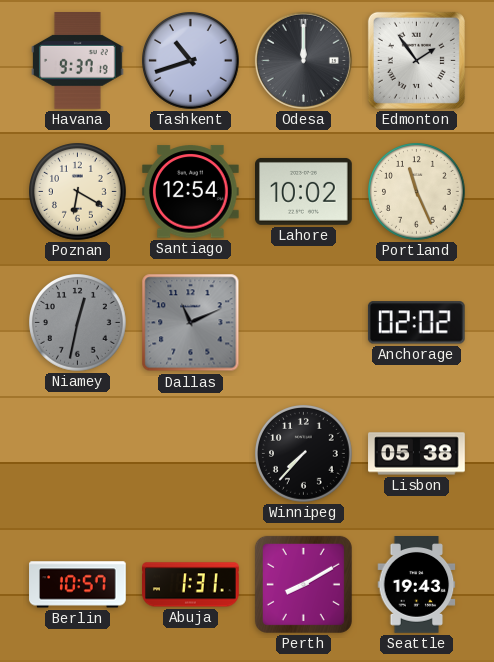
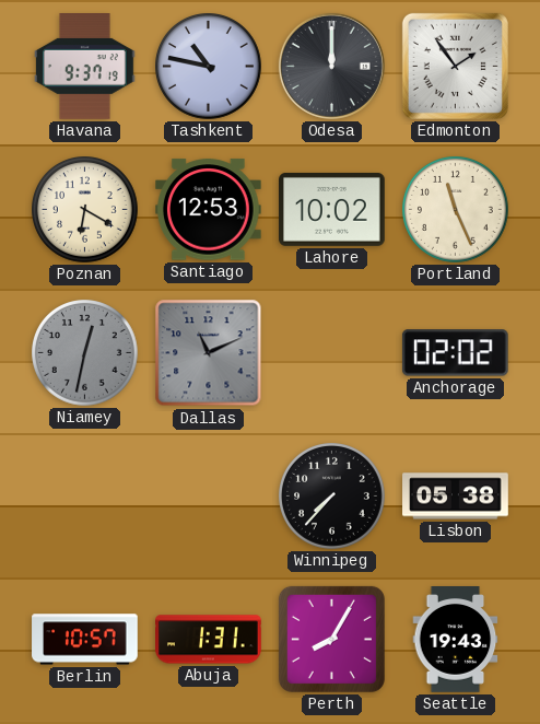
Tashkent: 10:42 -> 10:47 (209, 67)
Santiago: 12:54 -> 12:53 (209, 210)
Perth: 8:10 -> 8:05 (331, 639)
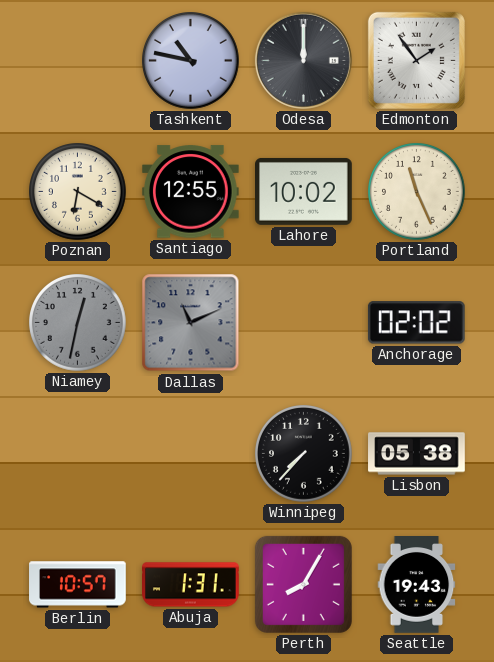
Havana: 9:37 -> none (85, 67)
Santiago: 12:53 -> 12:55 (191, 192)
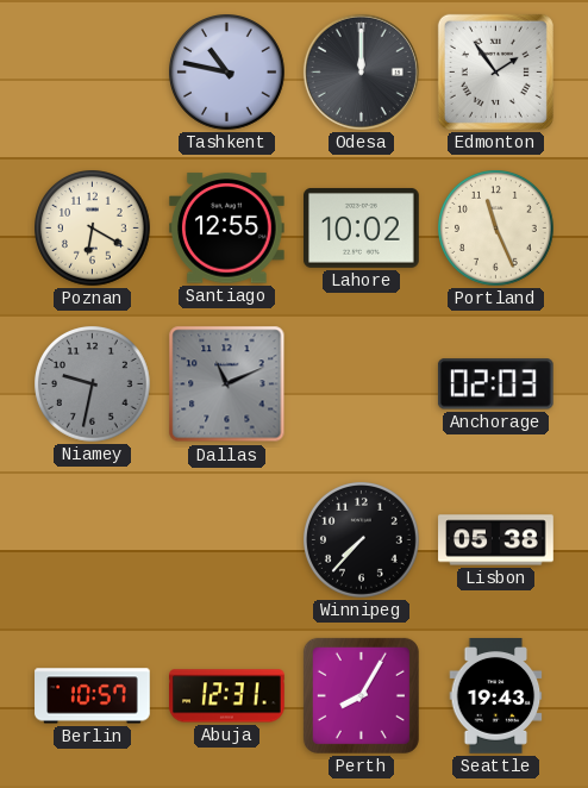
Niamey: 12:32 -> 9:32 (93, 384)
Anchorage: 02:02 -> 02:03 (495, 384)
Abuja: 1:31 -> 12:31 (227, 696)
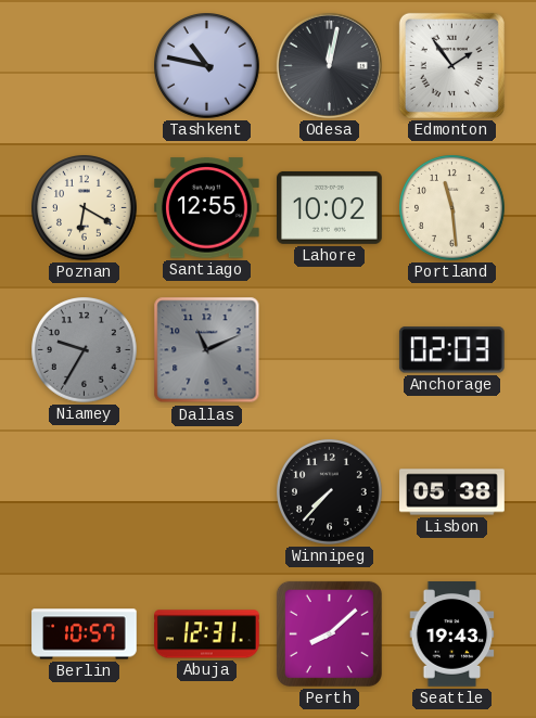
Odesa: 12:00 -> 12:02 (329, 65)
Portland: 11:26 -> 11:29 (452, 208)
Niamey: 9:32 -> 9:35 (85, 350)
Perth: 8:05 -> 8:08 (329, 633)
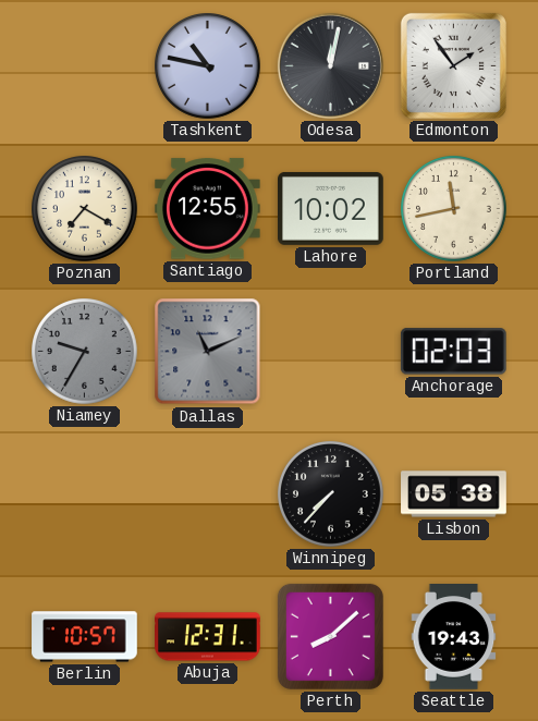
Poznan: 6:20 -> 7:20 (85, 209)
Portland: 11:29 -> 11:43 (454, 209)
